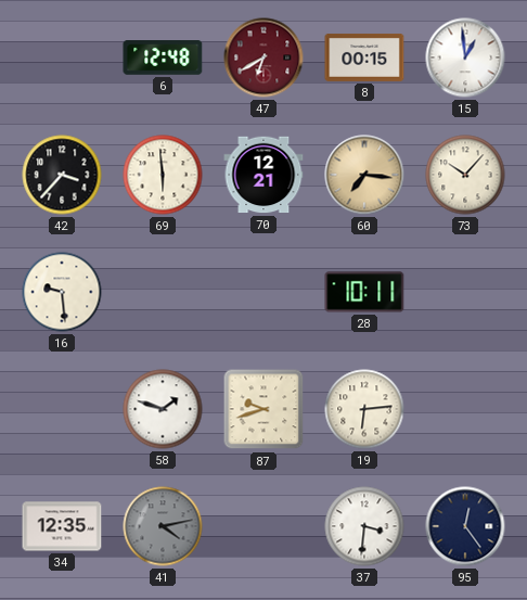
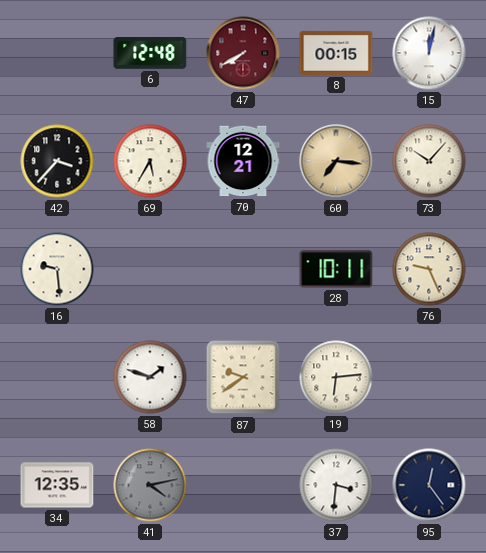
47: 6:40 -> 7:40 (243, 53)
15: 12:59 -> 12:02 (429, 53)
69: 5:59 -> 5:35 (150, 161)
76: none -> 9:26 (429, 269)
87: 9:42 -> 9:39 (243, 377)
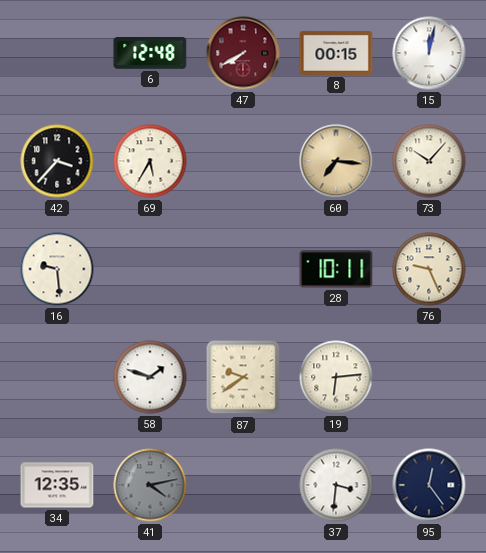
70: 12:21 -> none (243, 161)
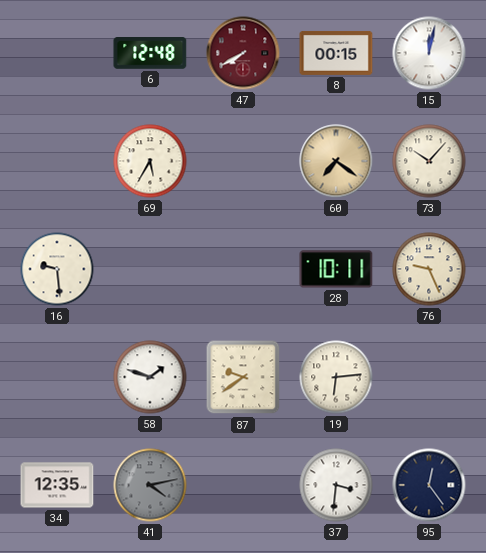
42: 3:37 -> none (57, 161)
60: 7:16 -> 7:21 (336, 161)
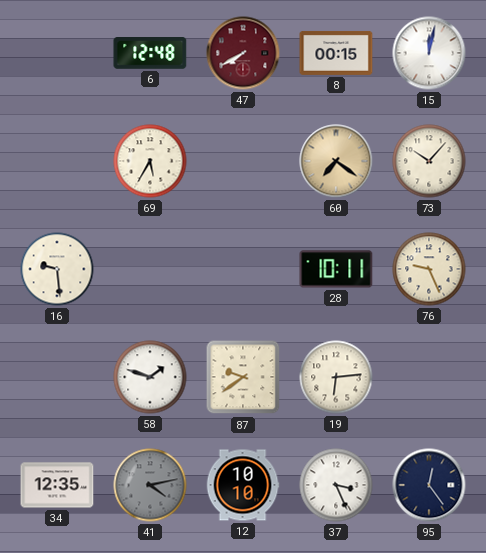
12: none -> 10:10 (243, 485)
37: 3:31 -> 3:26 (336, 485)
